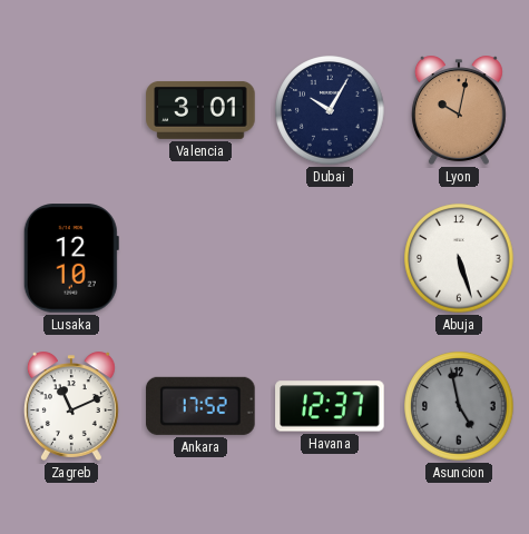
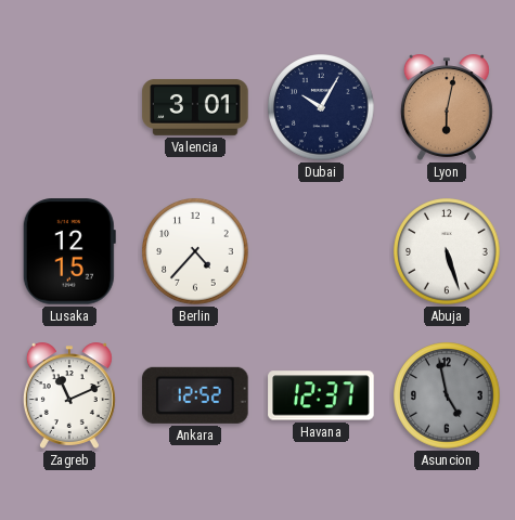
Lyon: 10:02 -> 6:02 (447, 107)
Lusaka: 12:10 -> 12:15 (69, 251)
Berlin: none -> 4:37 (195, 251)
Ankara: 17:52 -> 12:52 (195, 395)
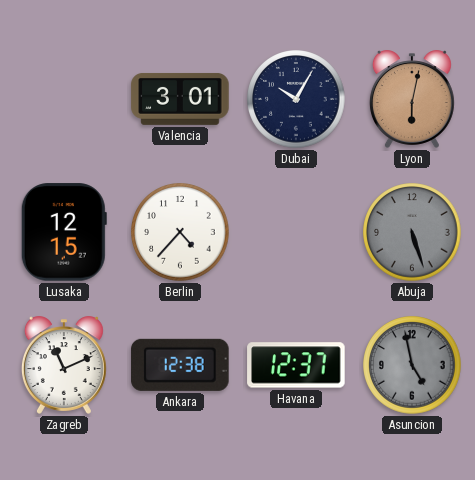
Abuja dial: white -> grey (412, 232)
Ankara: 12:52 -> 12:38 (180, 365)
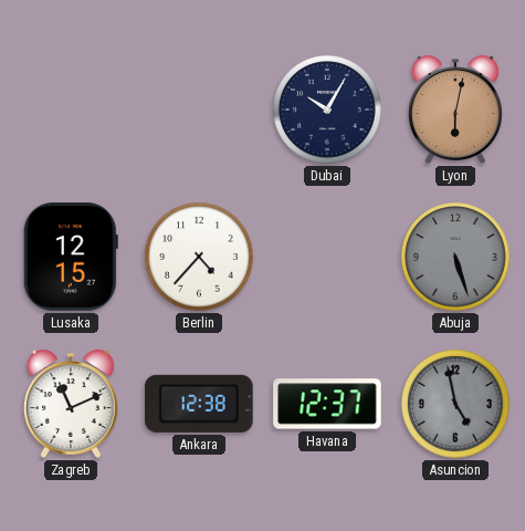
Valencia: 3:01 -> none (180, 99)
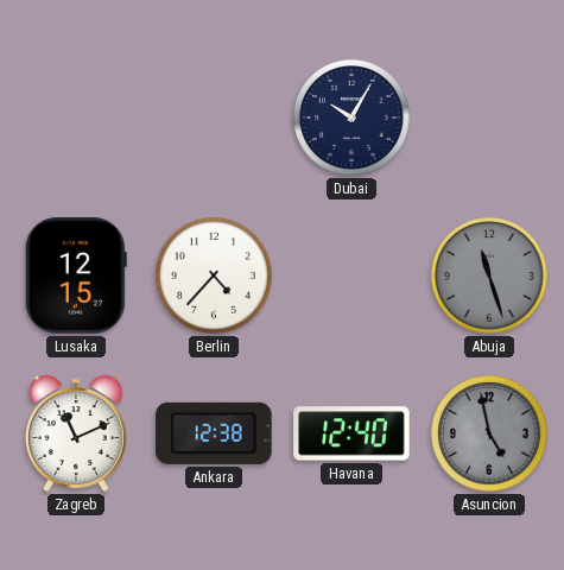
Lyon: 6:02 -> none (455, 110)
Abuja: 5:27 -> 11:27 (489, 275)
Havana: 12:37 -> 12:40 (351, 433)
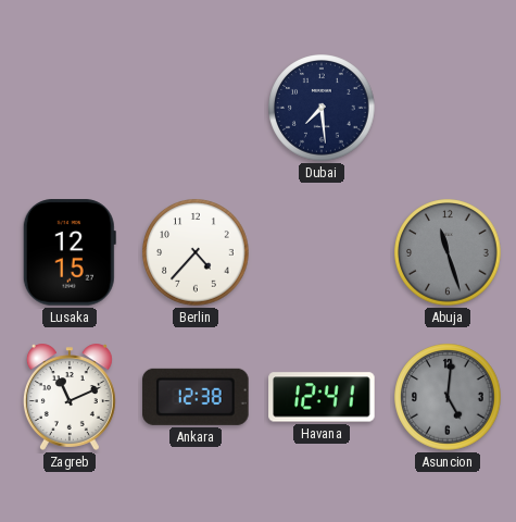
Dubai: 10:05 -> 7:29 (322, 108)
Havana: 12:40 -> 12:41 (322, 397)
Asuncion: 4:58 -> 5:01 (448, 397)
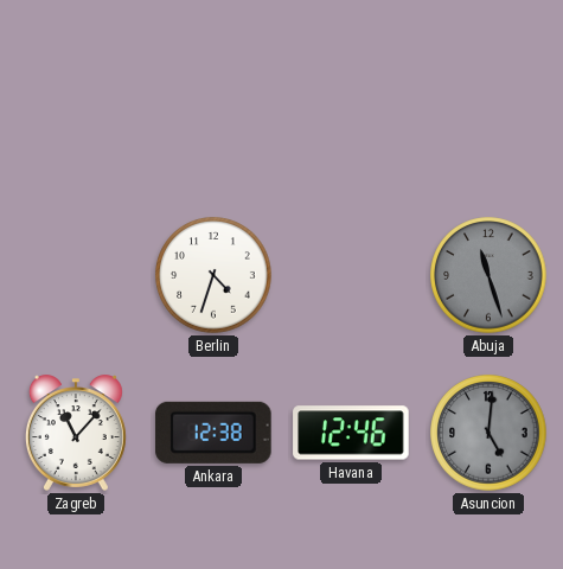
Dubai: 7:29 -> none (322, 108)
Lusaka: 12:15 -> none (70, 252)
Berlin: 4:37 -> 4:33 (213, 275)
Zagreb: 11:11 -> 11:07 (76, 433)
Havana: 12:41 -> 12:46 (351, 433)
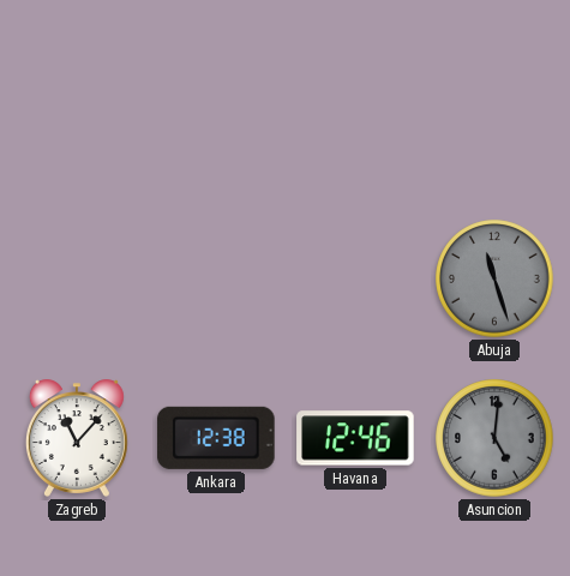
Berlin: 4:33 -> none (213, 275)
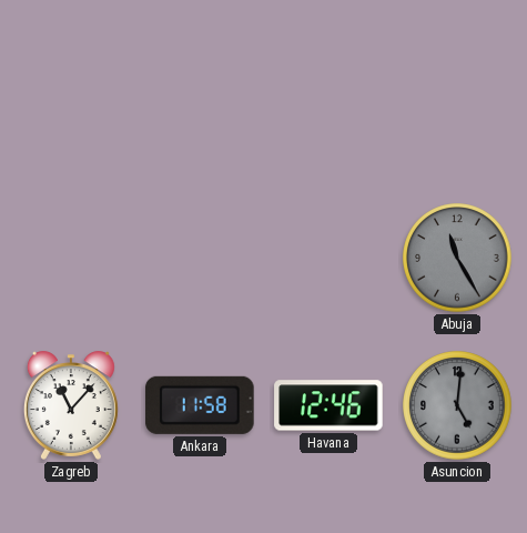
Abuja: 11:27 -> 11:25 (457, 258)
Ankara: 12:38 -> 11:58 (200, 405)
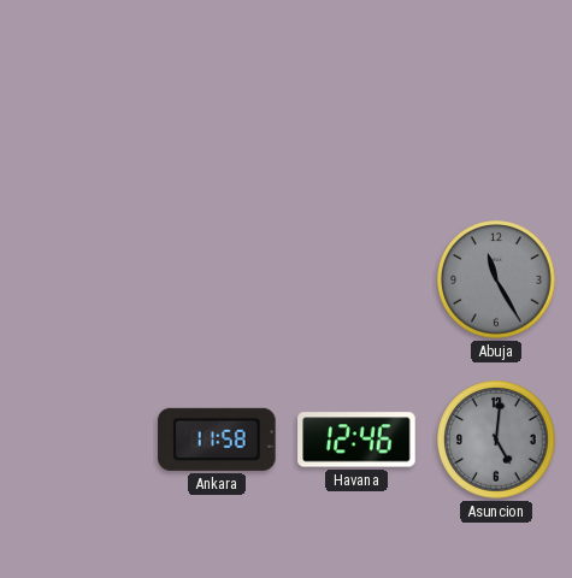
Zagreb: 11:07 -> none (71, 405)
